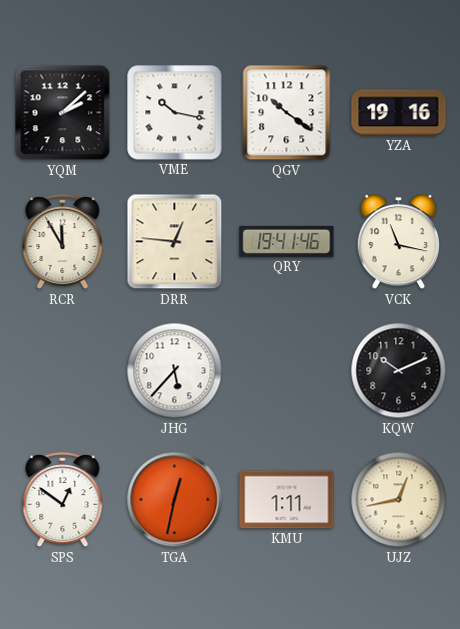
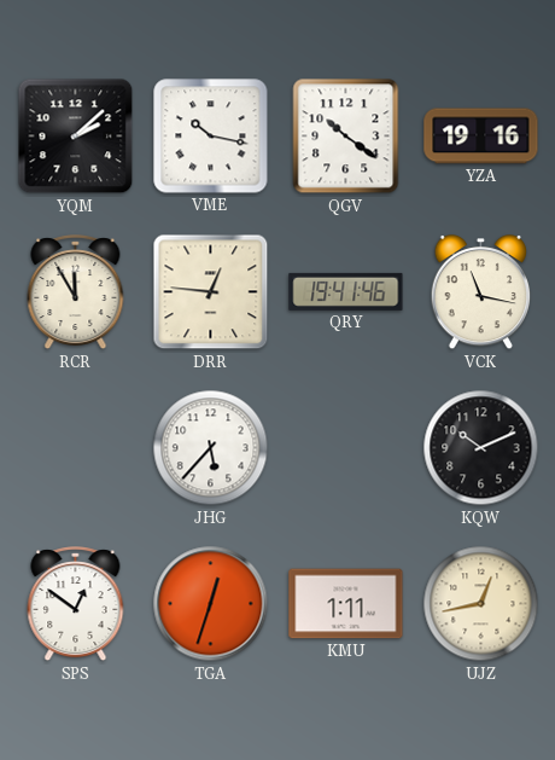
TGA: 12:32 -> 12:33 (211, 604)
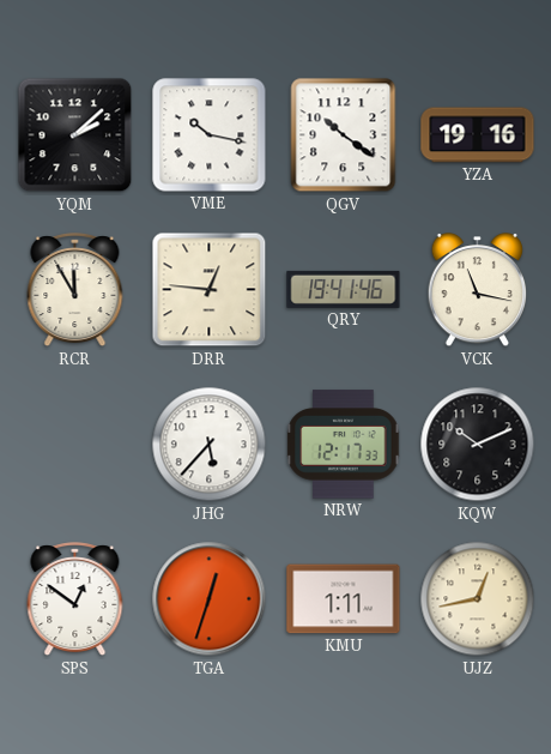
NRW: none -> 12:17 (344, 445)
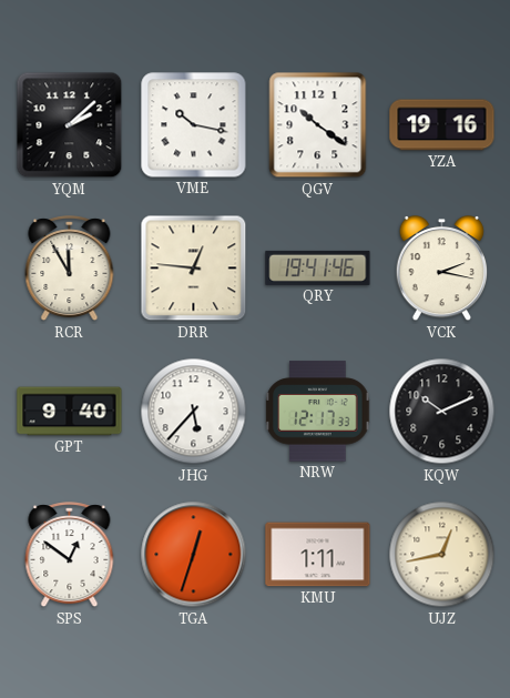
VCK: 11:17 -> 2:17 (442, 270)
GPT: none -> 9:40 (70, 412)
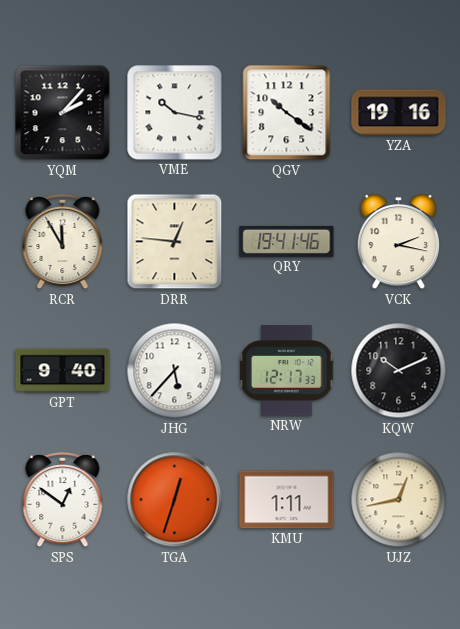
YQM: 2:08 -> 2:07 (63, 113)
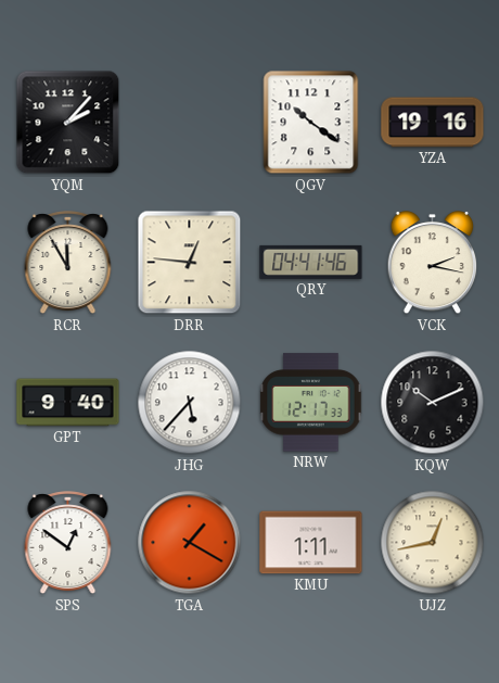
VME: 10:17 -> none (175, 113)
QRY: 19:41 -> 04:41 (311, 262)
TGA: 12:33 -> 1:20 (190, 543)
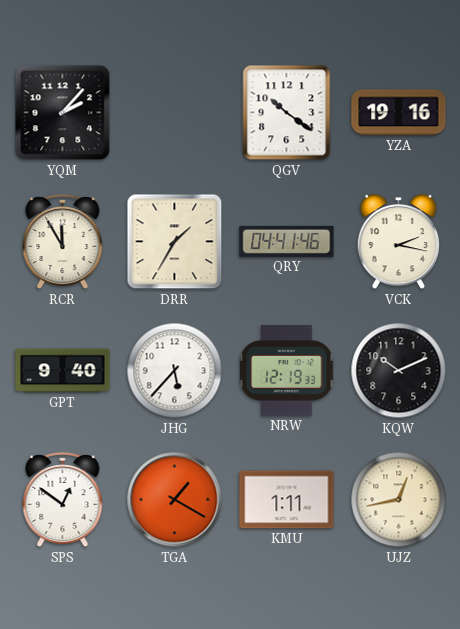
DRR: 12:46 -> 1:35 (175, 242)
NRW: 12:17 -> 12:19 (287, 371)
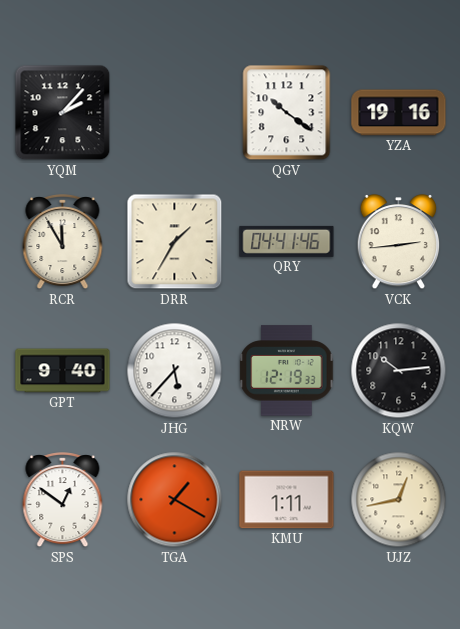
VCK: 2:17 -> 2:44 (399, 243)
KQW: 10:11 -> 10:14 (399, 371)
